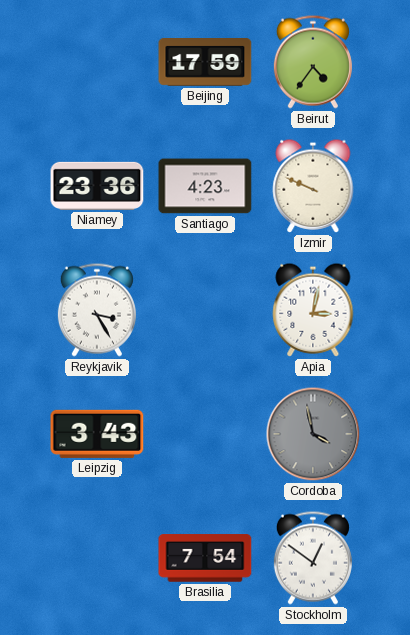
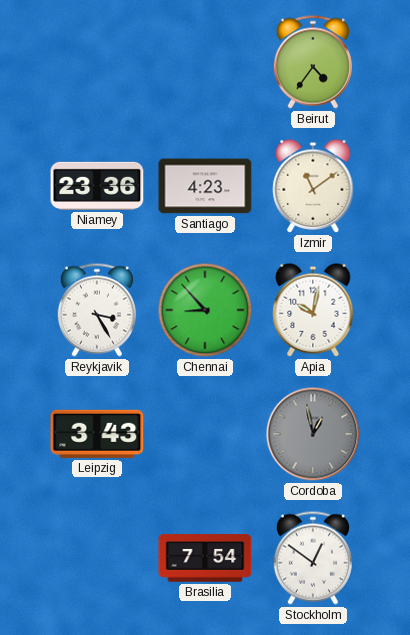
Beijing: 17:59 -> none (205, 63)
Izmir: 9:49 -> 11:09 (313, 186)
Chennai: none -> 8:53 (205, 310)
Apia: 3:02 -> 10:02 (313, 310)
Cordoba: 3:58 -> 12:58 (313, 434)
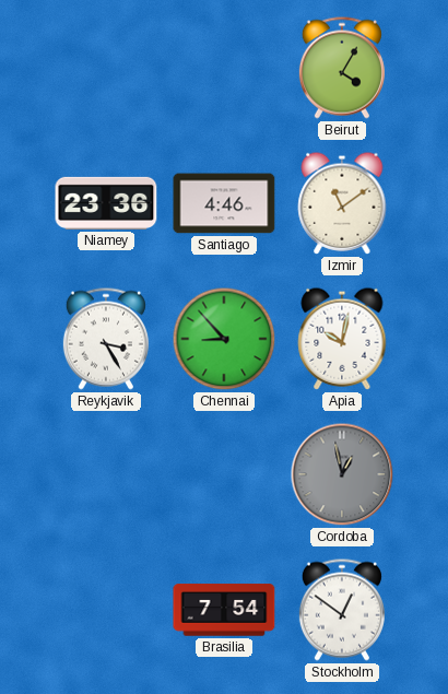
Beirut: 4:36 -> 4:05 (342, 68)
Santiago: 4:23 -> 4:46 (224, 203)
Leipzig: 3:43 -> none (97, 434)
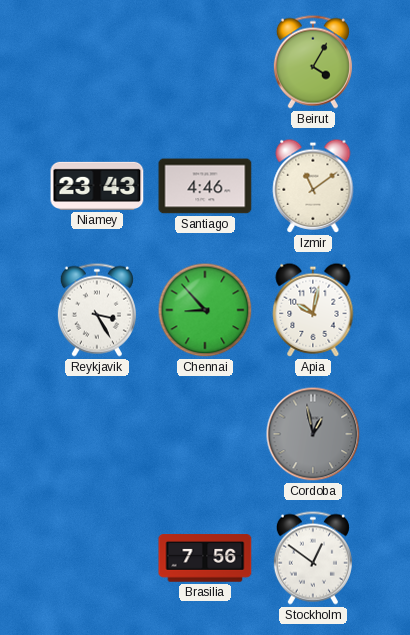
Niamey: 23:36 -> 23:43 (97, 186)
Brasilia: 7:54 -> 7:56 (205, 558)
